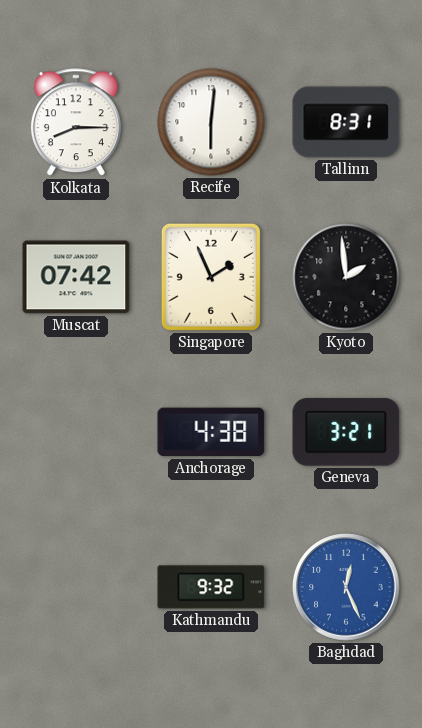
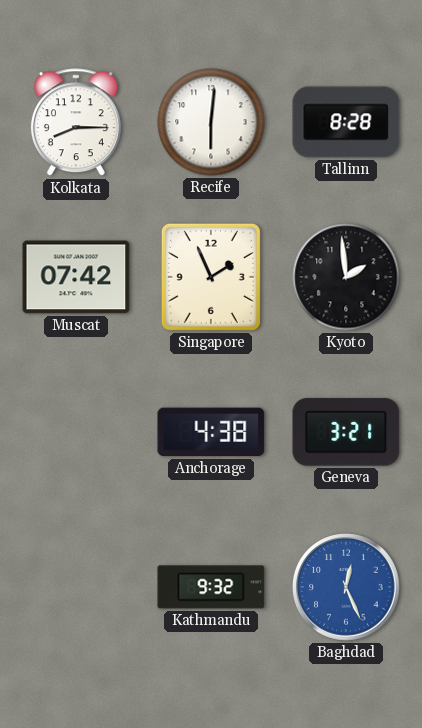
Tallinn: 8:31 -> 8:28 (346, 122)
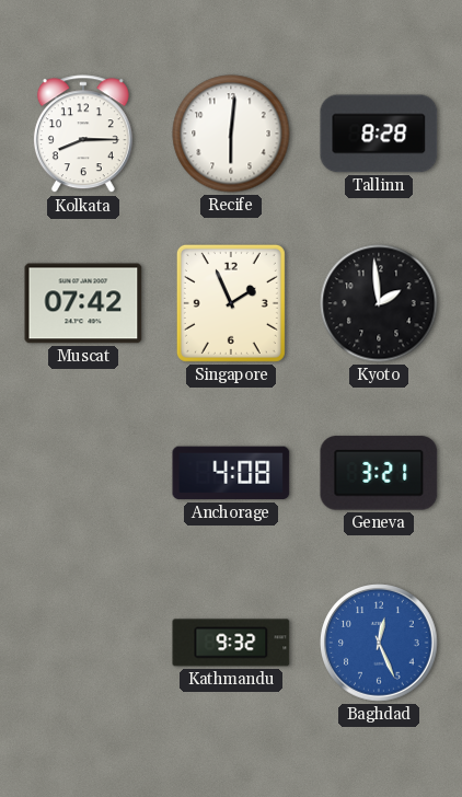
Anchorage: 4:38 -> 4:08 (231, 473)
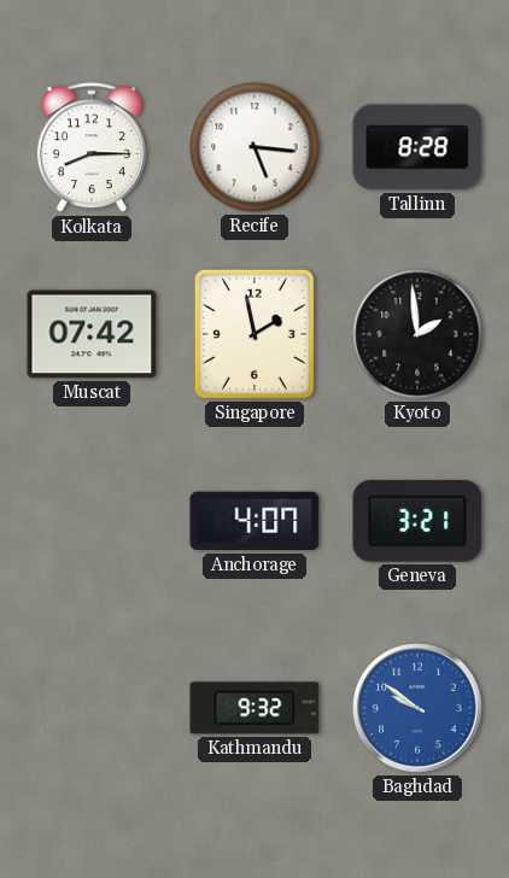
Recife: 6:01 -> 5:16 (255, 147)
Singapore: 1:56 -> 1:58 (255, 334)
Anchorage: 4:08 -> 4:07 (255, 521)
Baghdad: 12:26 -> 9:51 (417, 708)
